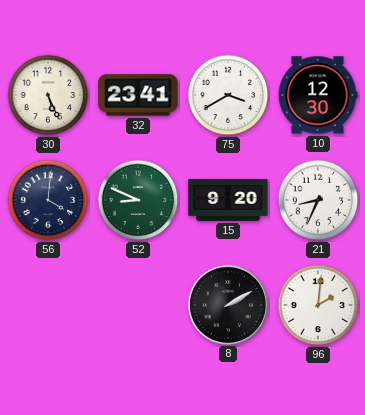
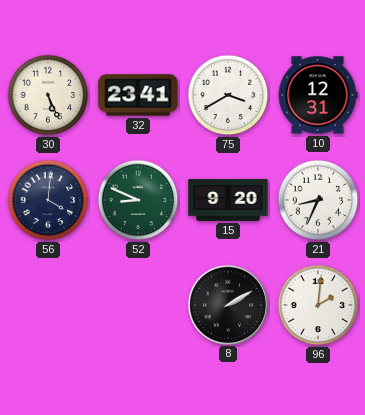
10: 12:30 -> 12:31 (318, 95)
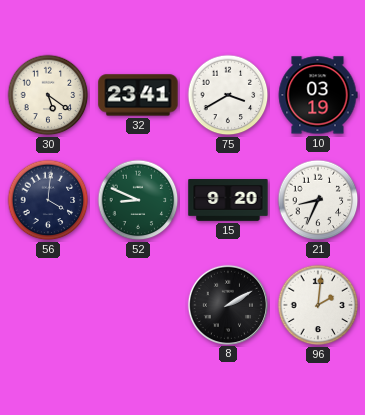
30: 5:26 -> 5:21 (48, 95)
10: 12:31 -> 03:19 (318, 95)
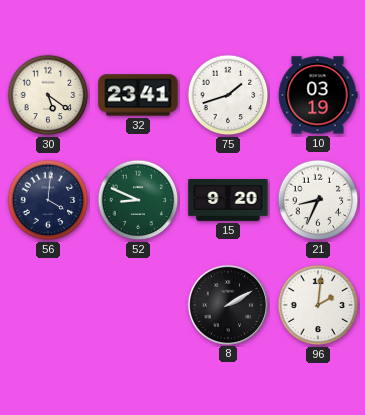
75: 3:40 -> 1:42 (228, 95)
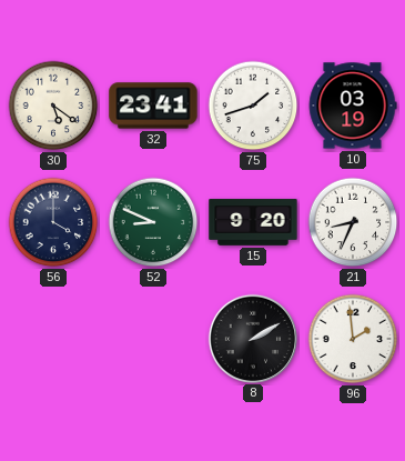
56: 4:01 -> 4:00 (53, 222)
96: 2:01 -> 1:59 (353, 339)
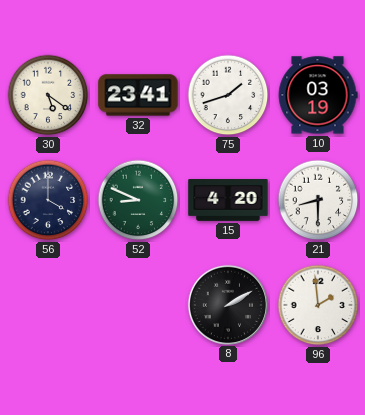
15: 9:20 -> 4:20 (228, 200)
21: 8:34 -> 8:30 (318, 200)
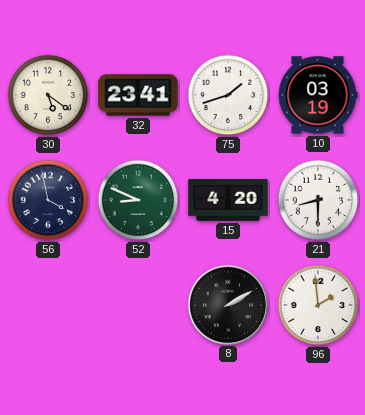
56: 4:00 -> 3:58 (48, 200)
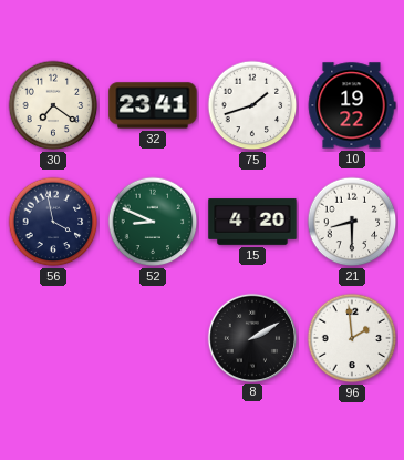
30: 5:21 -> 7:21 (53, 105)
10: 03:19 -> 19:22 (352, 105)
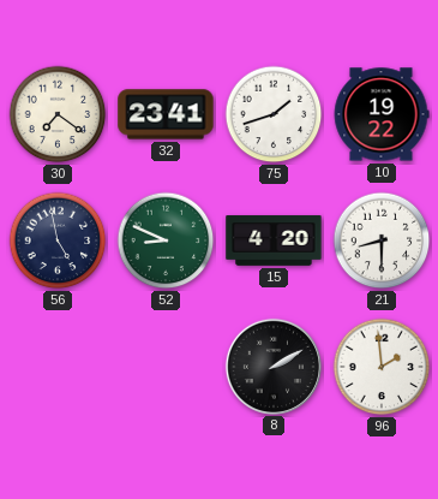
56: 3:58 -> 4:58 (58, 240)
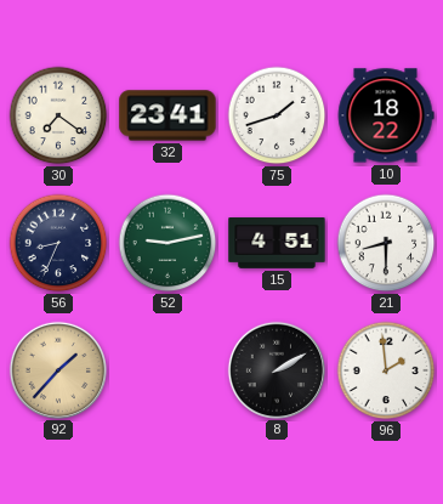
10: 19:22 -> 18:22 (386, 115)
56: 4:58 -> 8:34 (58, 243)
52: 8:49 -> 9:13 (167, 243)
15: 4:20 -> 4:51 (277, 243)
92: none -> 1:37 (57, 369)
